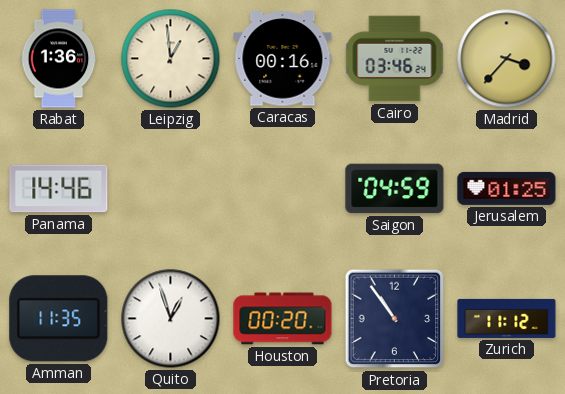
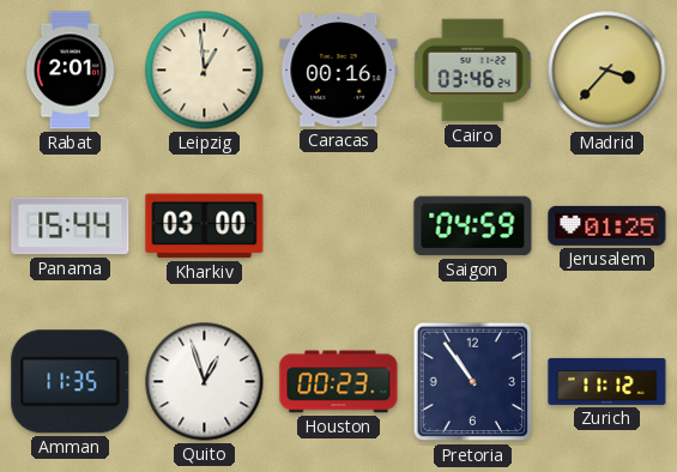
Rabat: 1:36 -> 2:01 (71, 71)
Panama: 14:46 -> 15:44 (71, 226)
Kharkiv: none -> 03:00 (205, 226)
Houston: 00:20 -> 00:23 (339, 382)
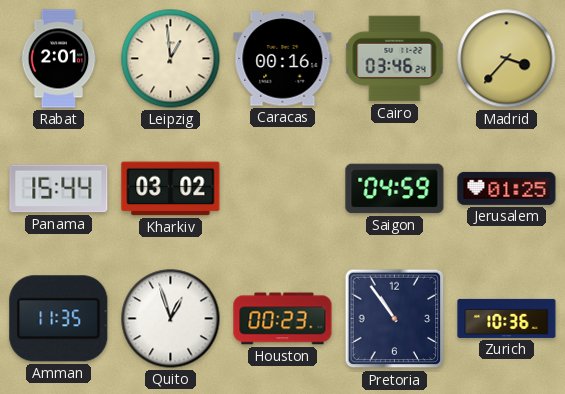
Kharkiv: 03:00 -> 03:02 (171, 189)
Zurich: 11:12 -> 10:36 (507, 318)
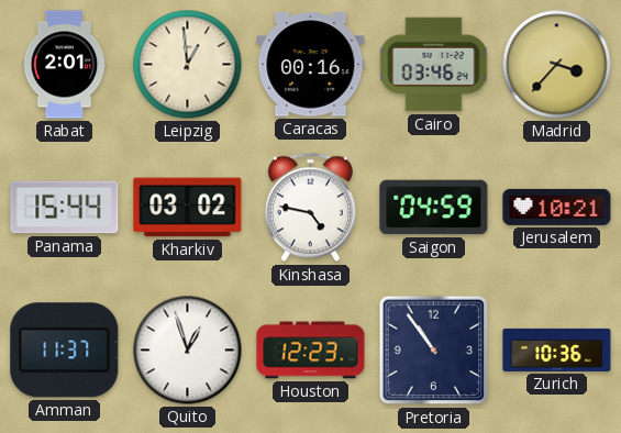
Kinshasa: none -> 4:47 (310, 208)
Jerusalem: 01:25 -> 10:21 (557, 207)
Amman: 11:35 -> 11:37 (65, 351)
Houston: 00:23 -> 12:23 (311, 351)
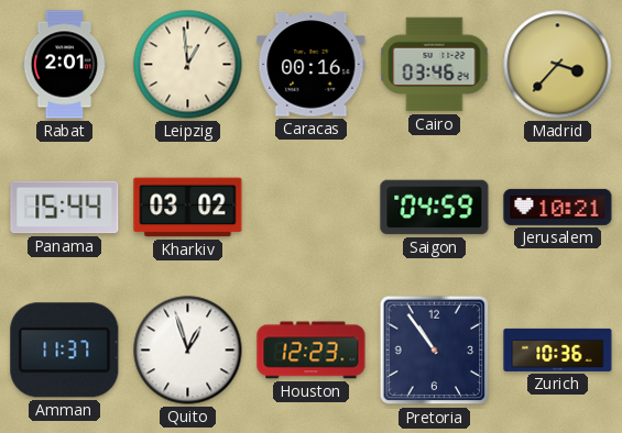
Kinshasa: 4:47 -> none (310, 208)
